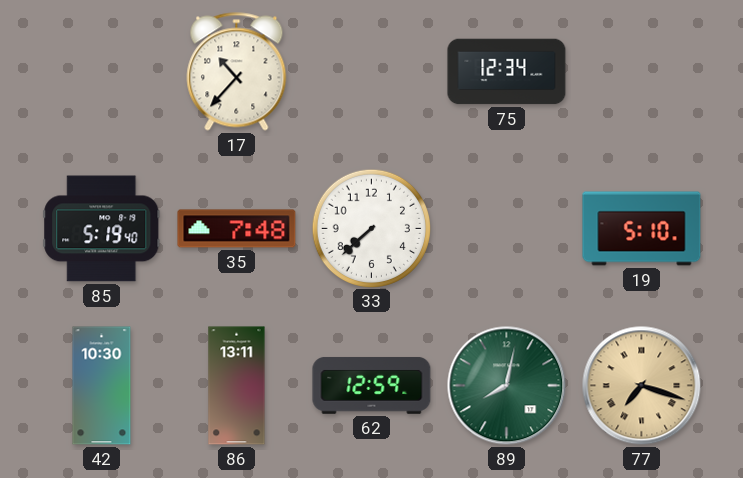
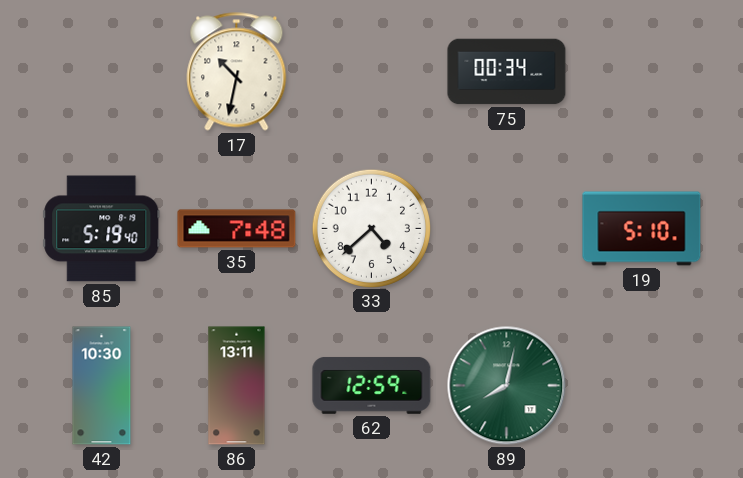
17: 10:37 -> 10:32 (237, 72)
75: 12:34 -> 00:34 (507, 72)
33: 7:38 -> 4:38 (371, 228)
77: 7:18 -> none (642, 386)
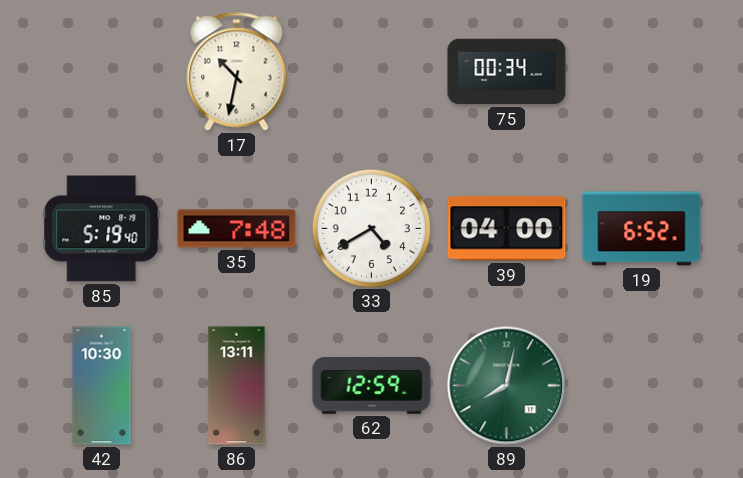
33: 4:38 -> 4:40 (371, 228)
39: none -> 04:00 (507, 229)
19: 5:10 -> 6:52 (642, 229)
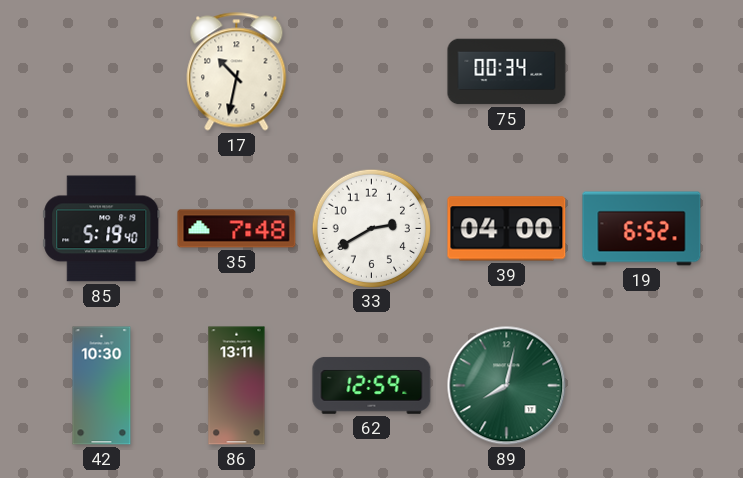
33: 4:40 -> 2:40 (371, 228)
